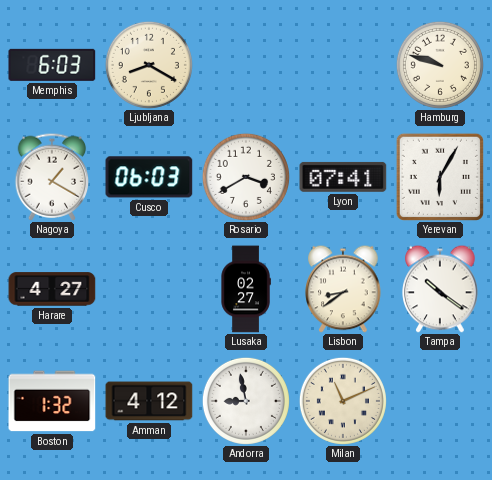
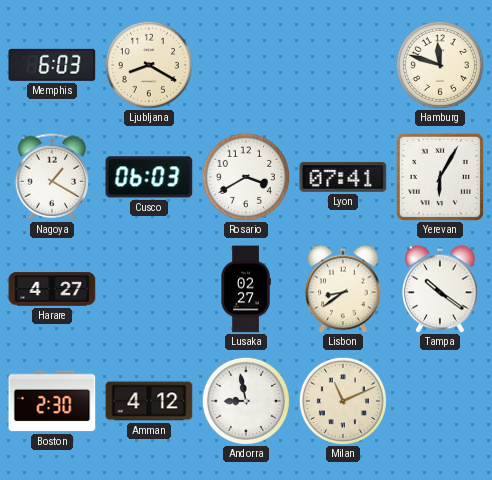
Hamburg: 9:48 -> 11:48 (440, 65)
Boston: 1:32 -> 2:30 (52, 401)
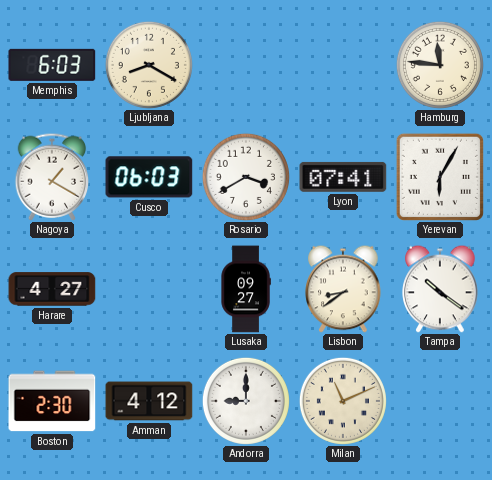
Hamburg: 11:48 -> 11:46 (440, 65)
Lusaka: 02:27 -> 09:27 (246, 289)
Andorra: 8:58 -> 9:00 (246, 401)
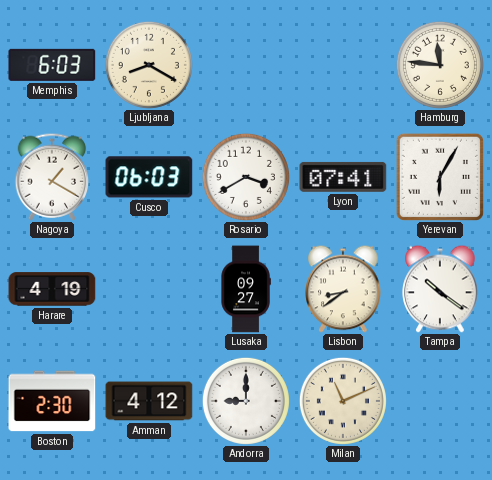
Harare: 4:27 -> 4:19 (52, 289)
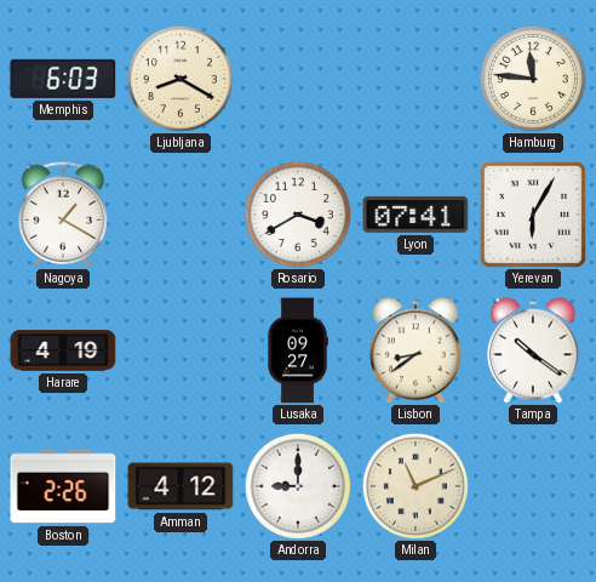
Cusco: 06:03 -> none (149, 177)
Boston: 2:30 -> 2:26 (63, 486)
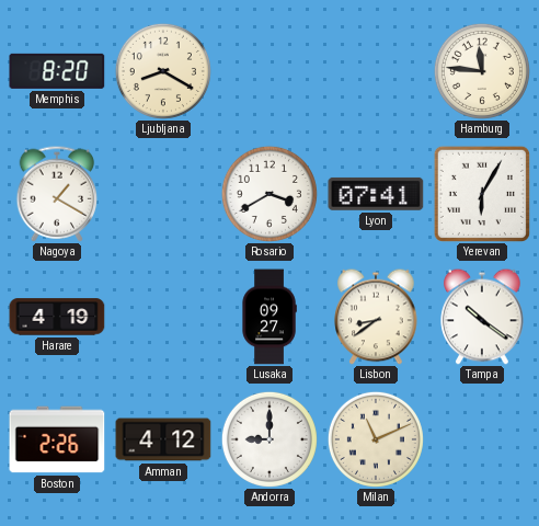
Memphis: 6:03 -> 8:20 (57, 71)
